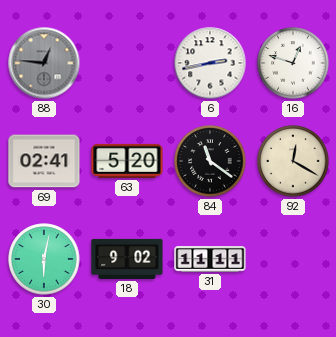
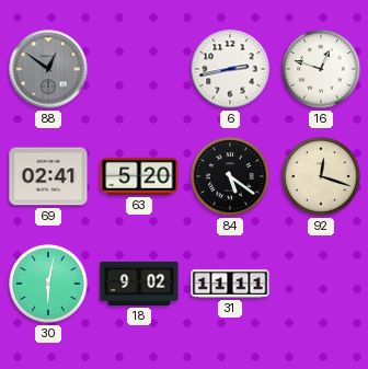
88: 12:46 -> 12:51 (48, 69)
84: 11:21 -> 5:21 (230, 176)
92: 12:20 -> 12:18 (321, 176)
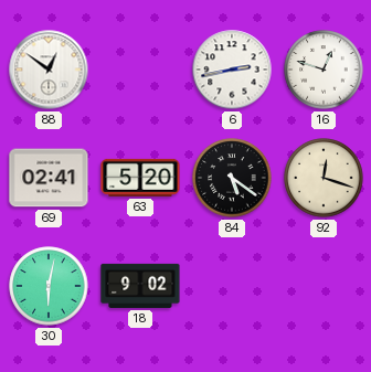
88 dial: grey -> white (49, 70)
31: 11:11 -> none (230, 284)
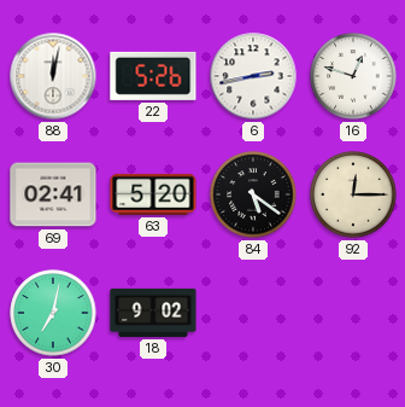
88: 12:51 -> 12:02 (53, 76)
22: none -> 5:26 (153, 76)
92: 12:18 -> 12:15 (353, 194)
30: 6:02 -> 7:02 (53, 313)
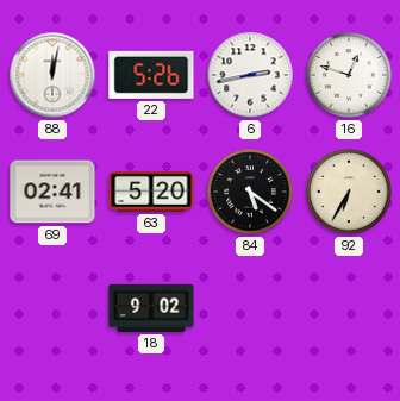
92: 12:15 -> 6:35 (349, 192)
30: 7:02 -> none (53, 313)
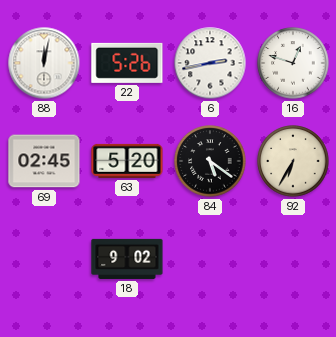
69: 02:41 -> 02:45 (44, 161)
